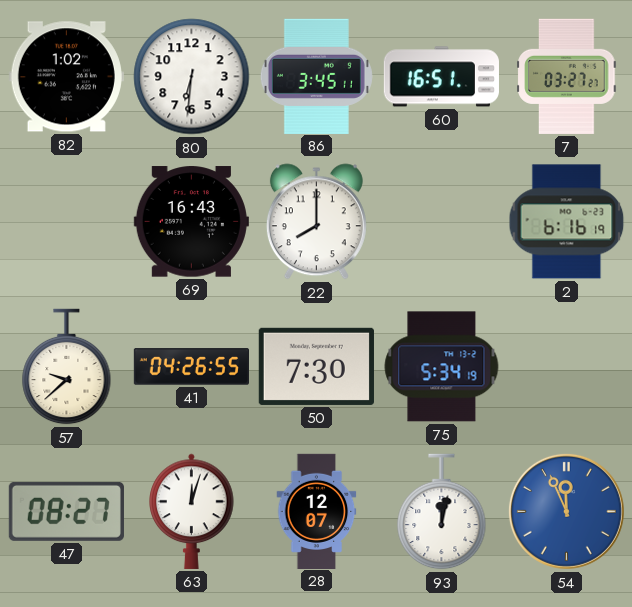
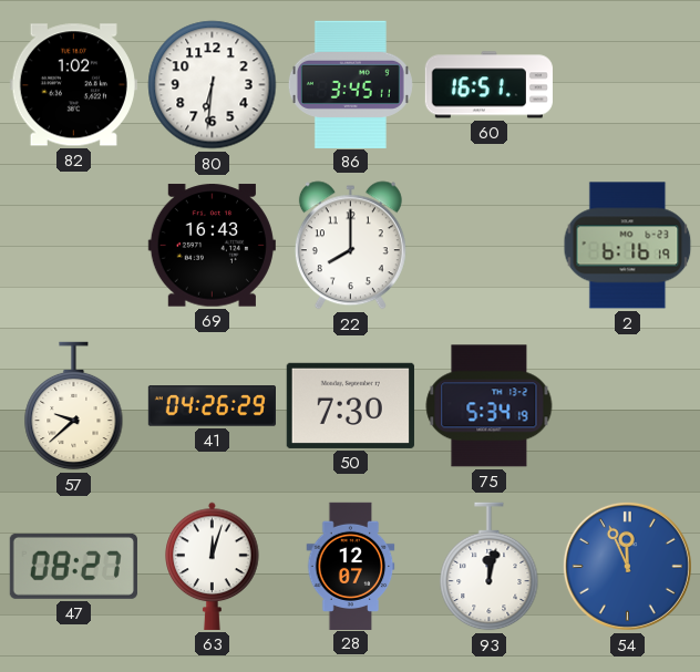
7: 03:27 -> none (567, 76)
41: 04:26:55 -> 04:26:29 (212, 406)
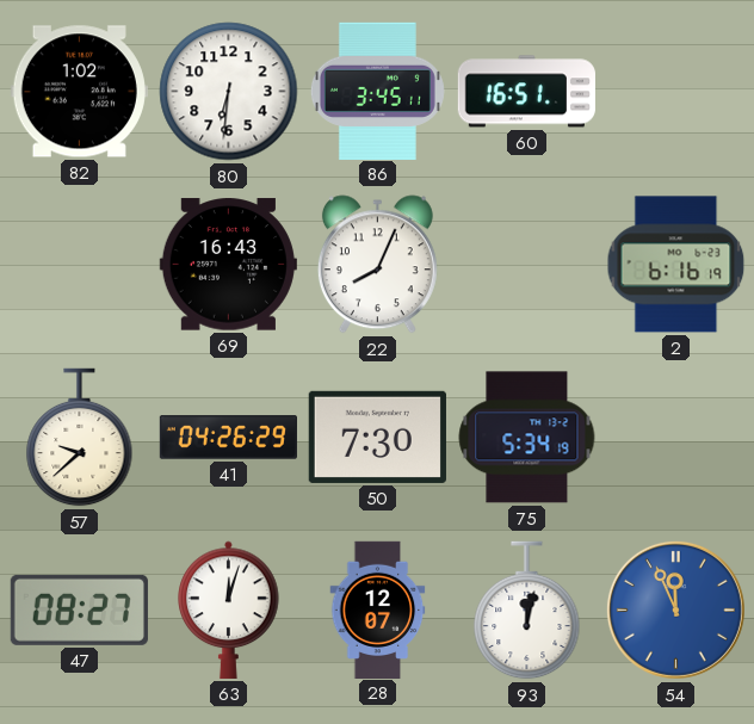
22: 8:00 -> 8:04 (377, 265)
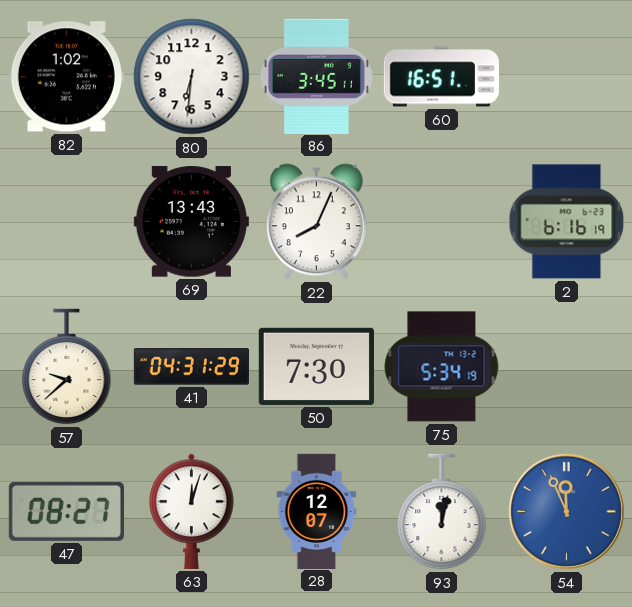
69: 16:43 -> 13:43 (191, 222)
41: 04:26 -> 04:31 (191, 367)
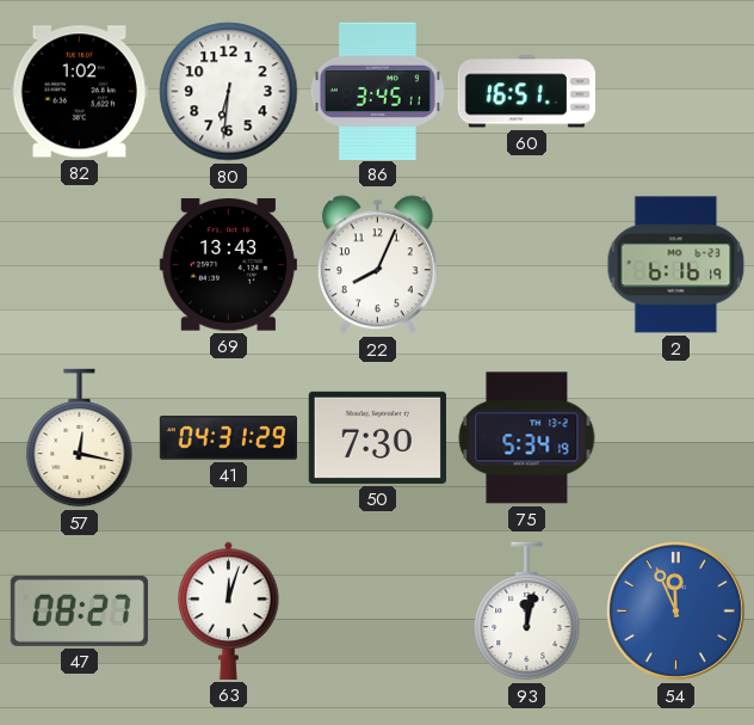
57: 9:38 -> 12:17 (80, 438)
28: 12:07 -> none (317, 511)
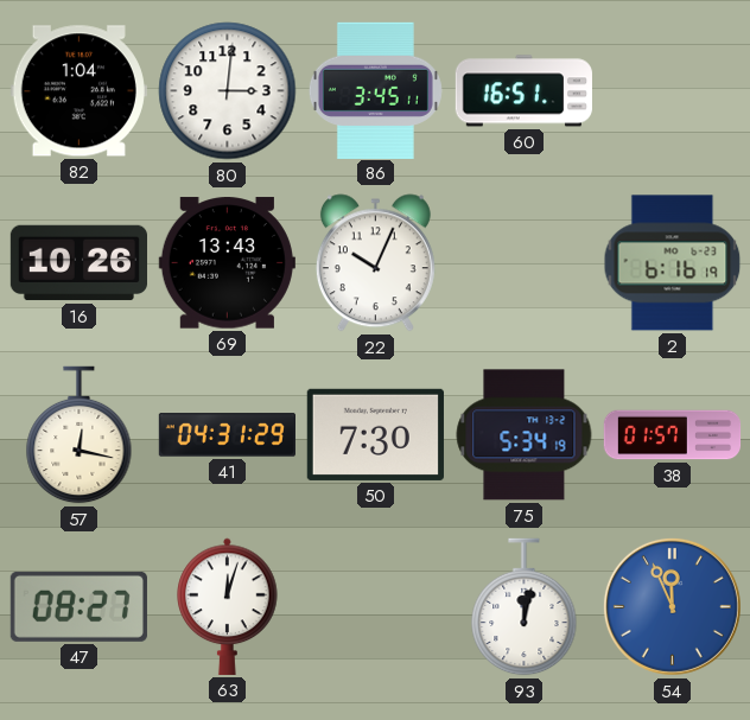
82: 1:02 -> 1:04 (78, 91)
80: 6:31 -> 3:01 (228, 91)
16: none -> 10:26 (78, 263)
22: 8:04 -> 10:04 (375, 263)
38: none -> 01:57 (673, 435)
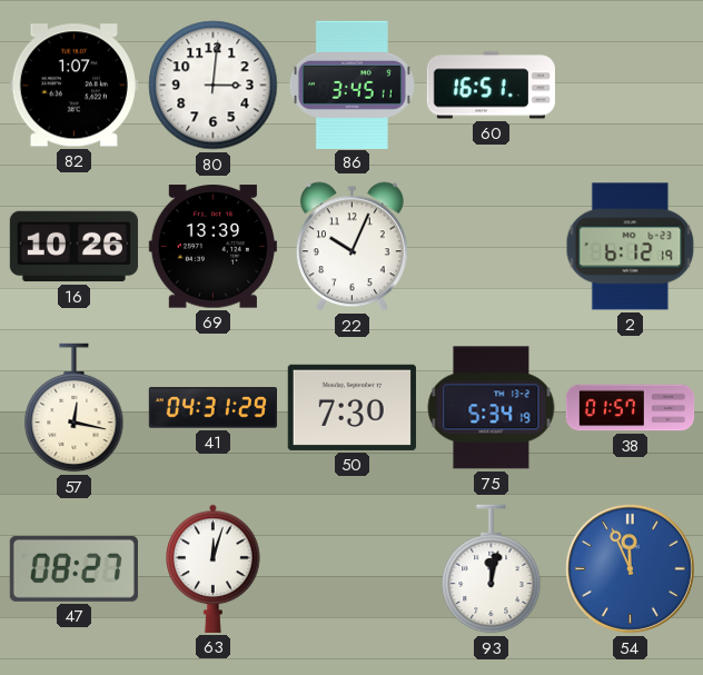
82: 1:04 -> 1:07 (73, 86)
69: 13:43 -> 13:39 (212, 247)
2: 6:16 -> 6:12 (631, 247)
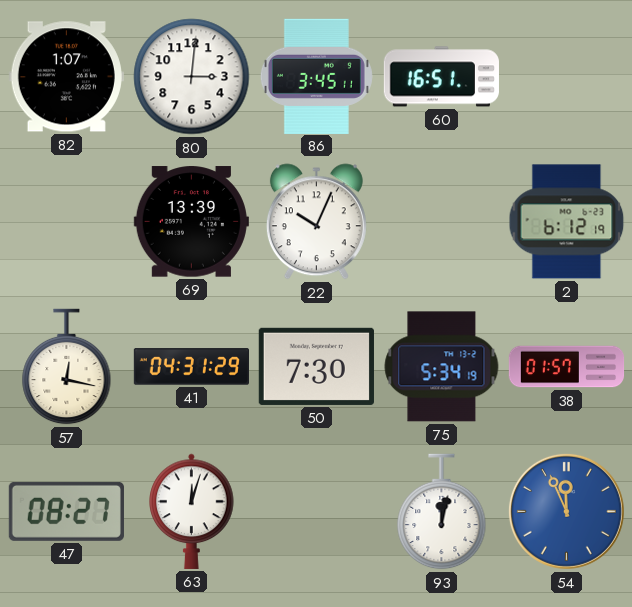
16: 10:26 -> none (73, 247)
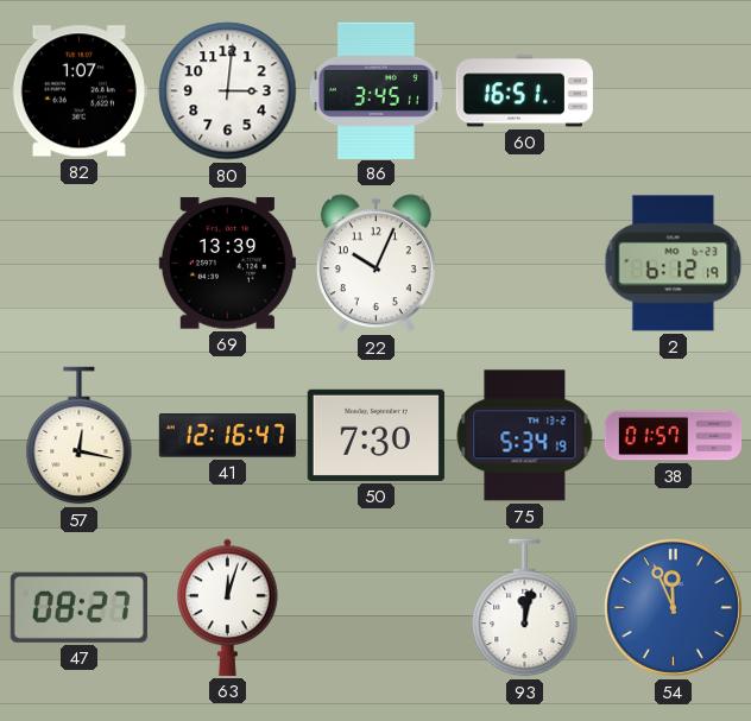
41: 04:31 -> 12:16 (227, 436)
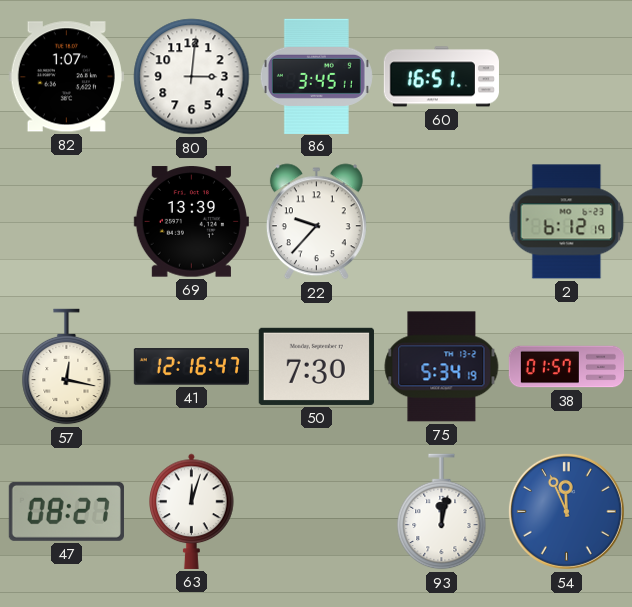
22: 10:04 -> 9:37 (316, 222)
